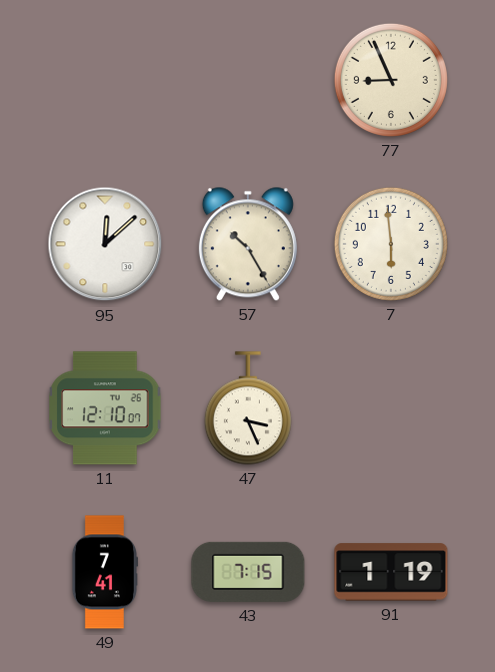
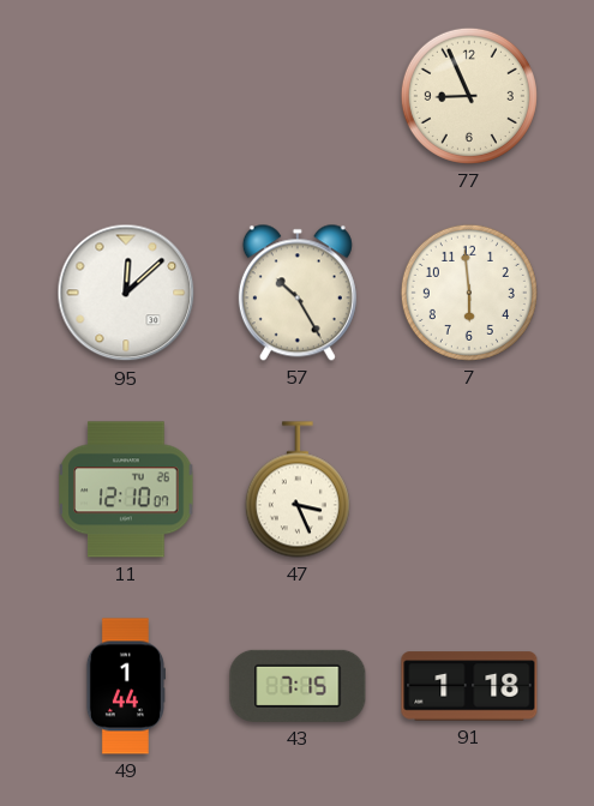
49: 7:41 -> 1:44 (125, 686)
91: 1:19 -> 1:18 (469, 686)
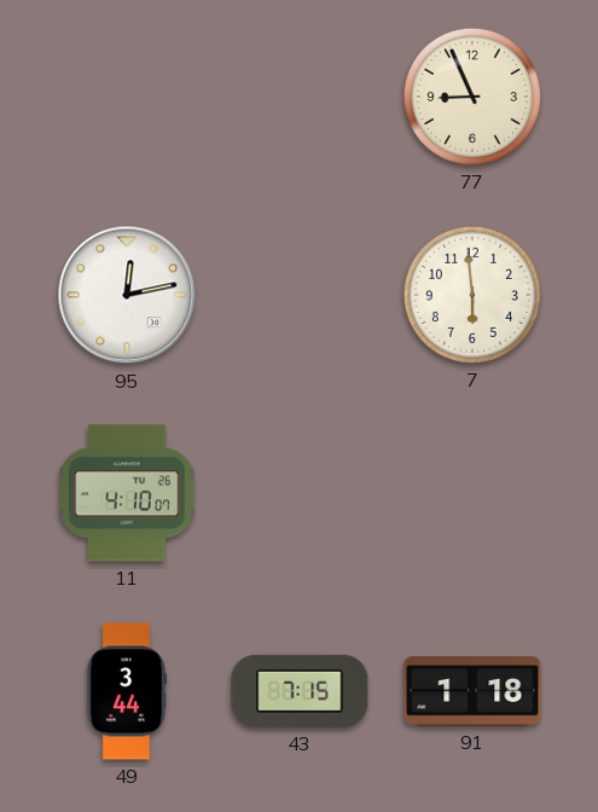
95: 12:08 -> 12:13 (127, 295)
57: 10:25 -> none (298, 293)
11: 12:10 -> 4:10 (127, 493)
47: 3:26 -> none (298, 489)
49: 1:44 -> 3:44 (126, 691)
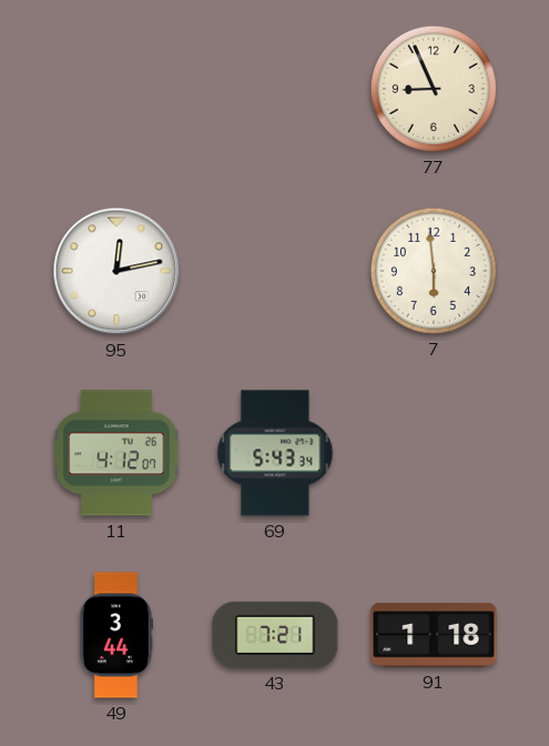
11: 4:10 -> 4:12 (116, 453)
69: none -> 5:43 (275, 453)
43: 7:15 -> 7:21 (275, 635)
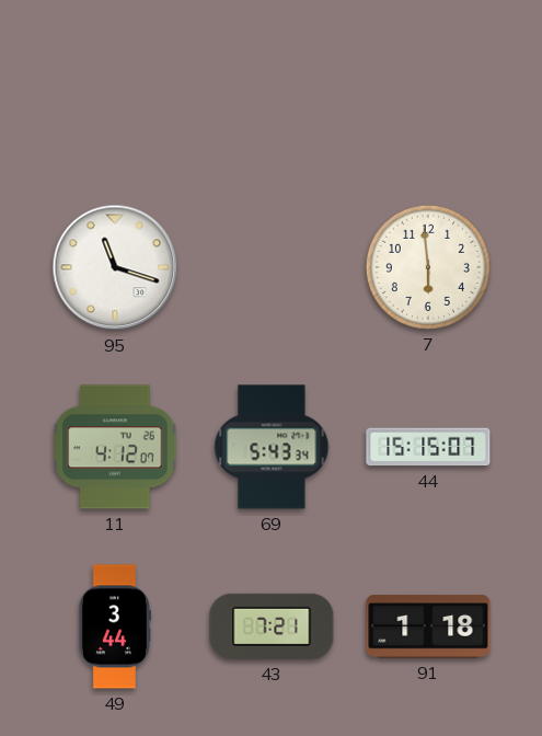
77: 8:56 -> none (434, 89)
95: 12:13 -> 11:18 (115, 267)
44: none -> 15:15 (428, 447)
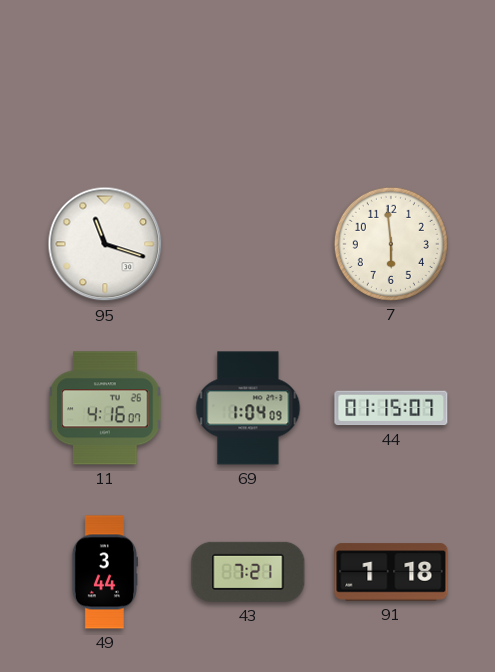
11: 4:12 -> 4:16 (105, 408)
69: 5:43 -> 1:04 (248, 408)
44: 15:15 -> 01:15 (391, 408)
